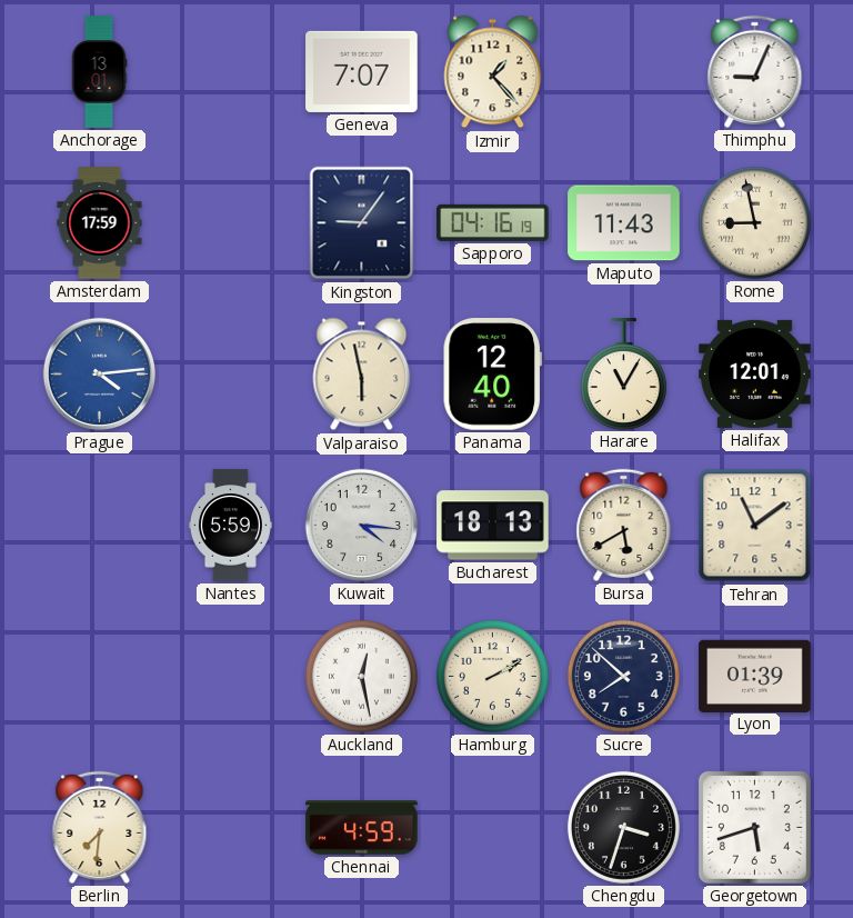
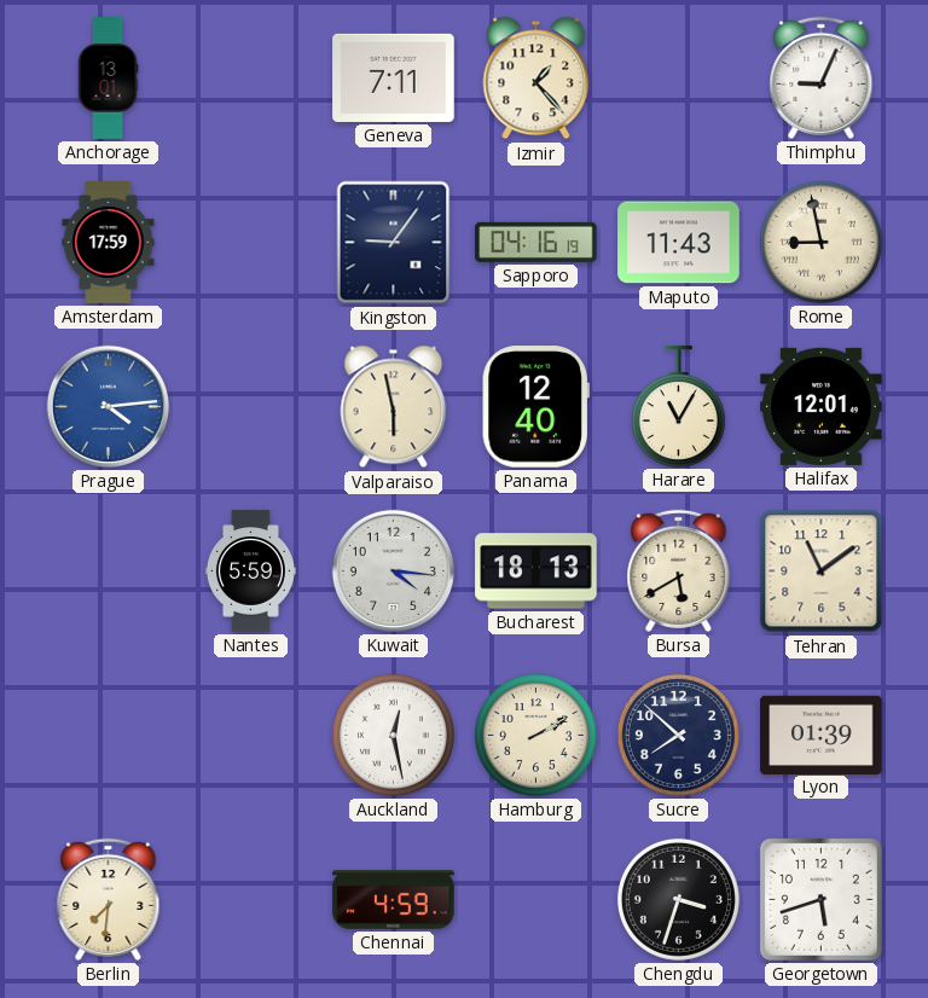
Geneva: 7:07 -> 7:11 (394, 77)
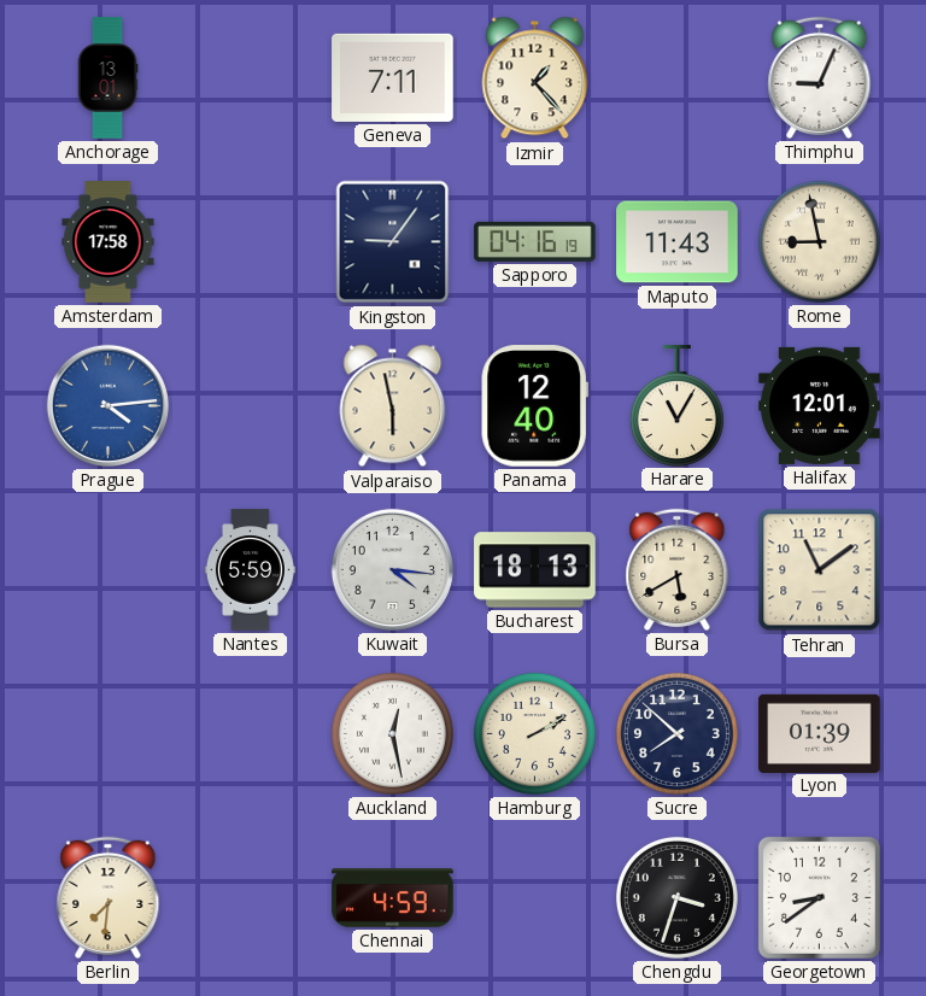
Amsterdam: 17:59 -> 17:58 (109, 242)
Georgetown: 5:42 -> 8:39 (819, 897)
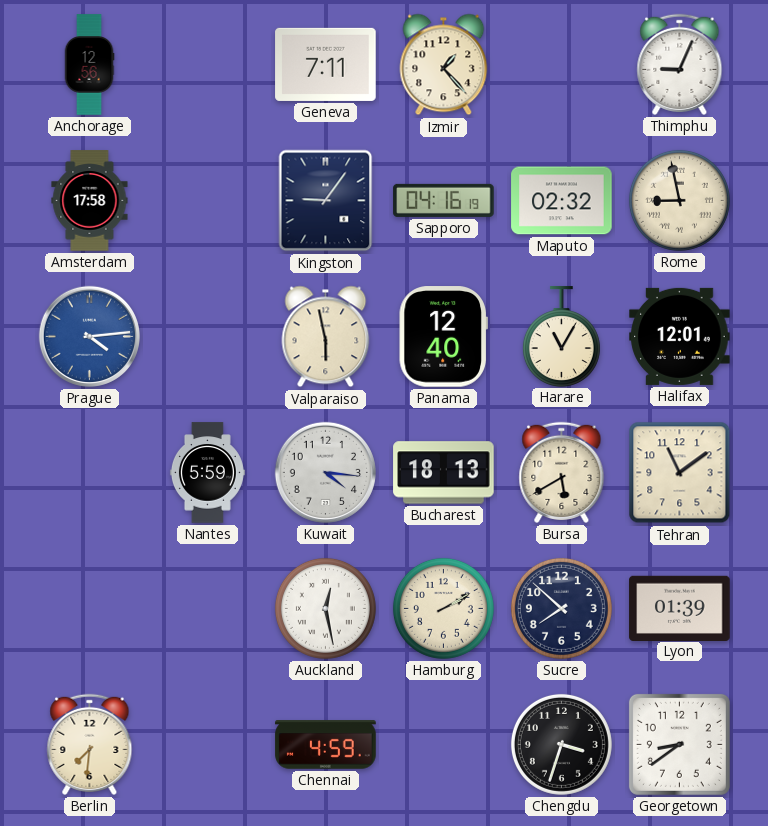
Anchorage: 13:01 -> 12:56 (89, 65)
Maputo: 11:43 -> 02:32 (562, 201)
